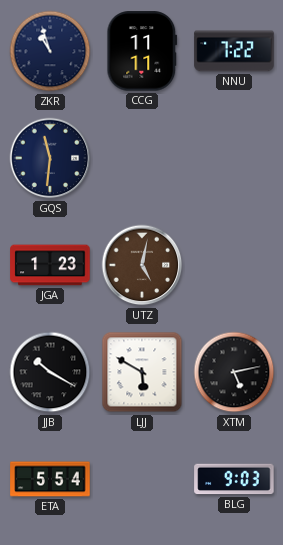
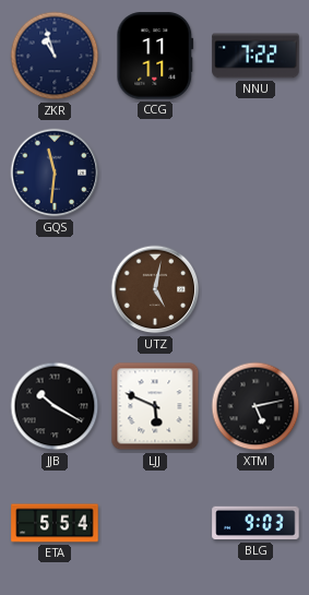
JGA: 1:23 -> none (50, 265)
LJJ: 5:50 -> 5:49 (155, 406)
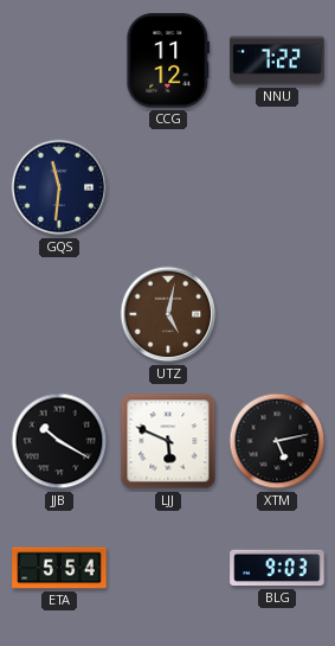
ZKR: 10:57 -> none (55, 56)
CCG: 11:11 -> 11:12 (168, 60)
